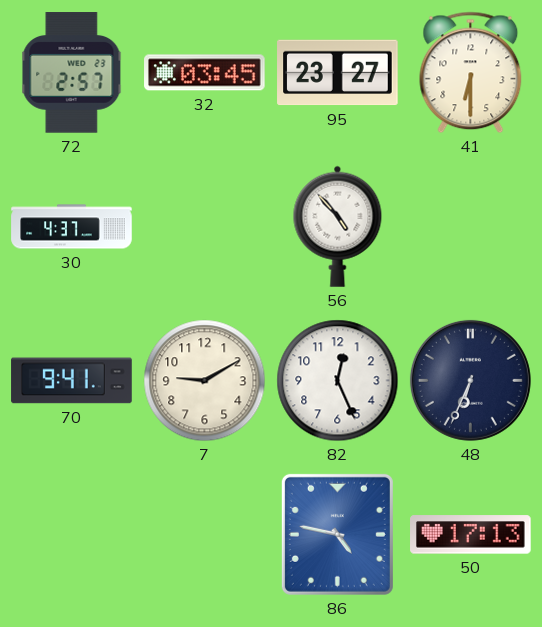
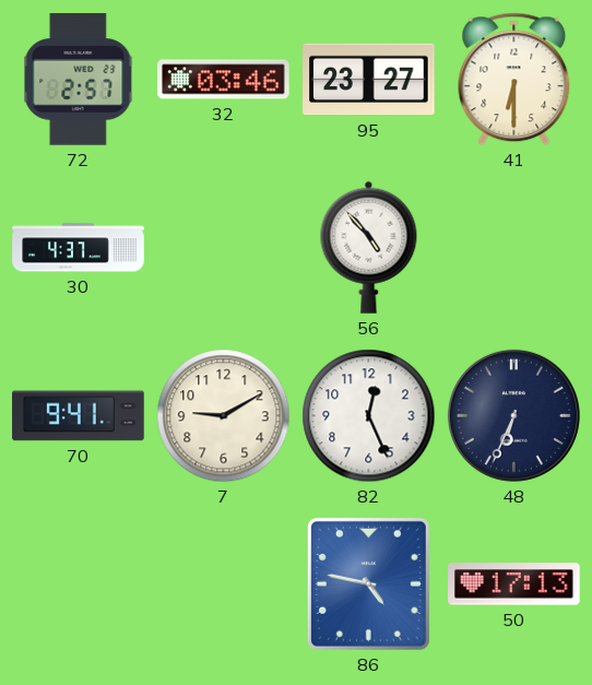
32: 03:45 -> 03:46 (224, 80)
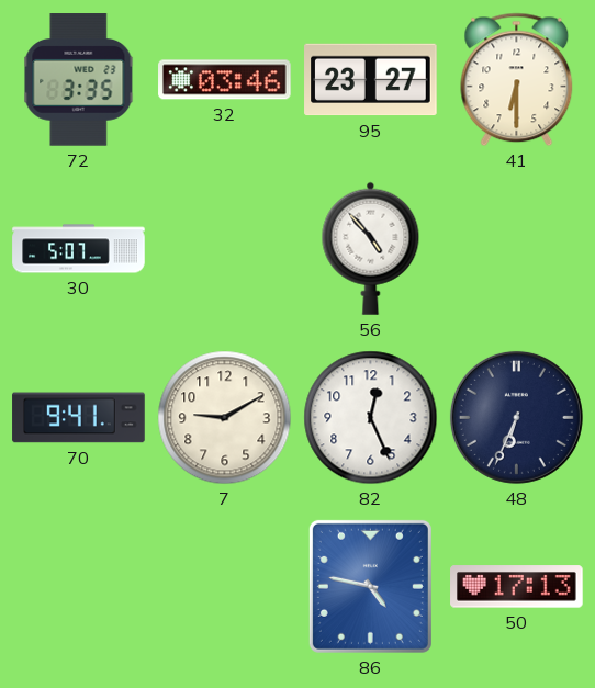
72: 2:57 -> 3:35 (79, 80)
30: 4:37 -> 5:07 (79, 249)
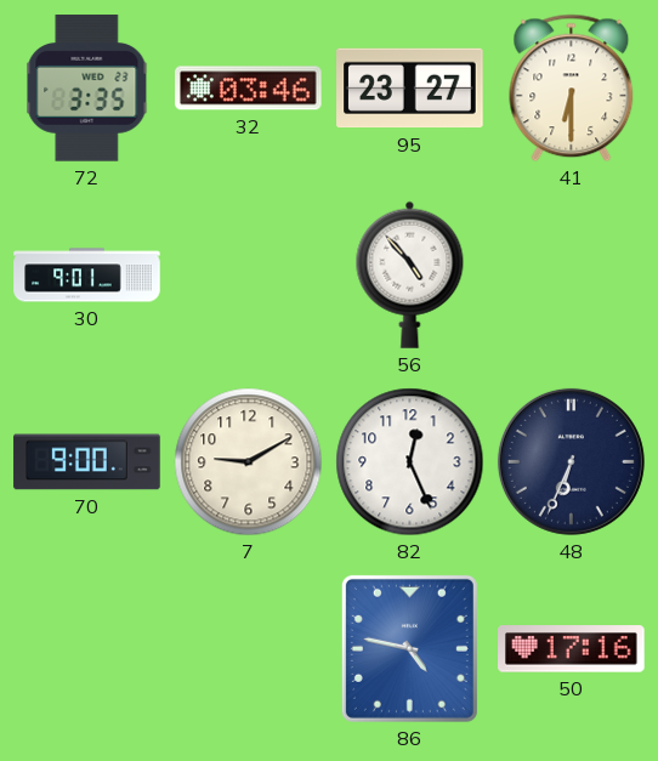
30: 5:07 -> 9:01 (87, 276)
70: 9:41 -> 9:00 (87, 462)
50: 17:13 -> 17:16 (572, 649)
